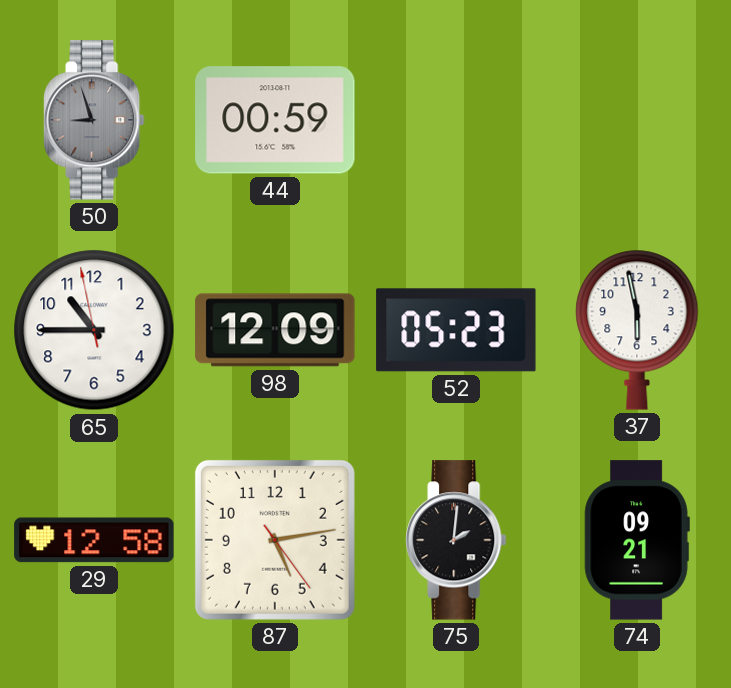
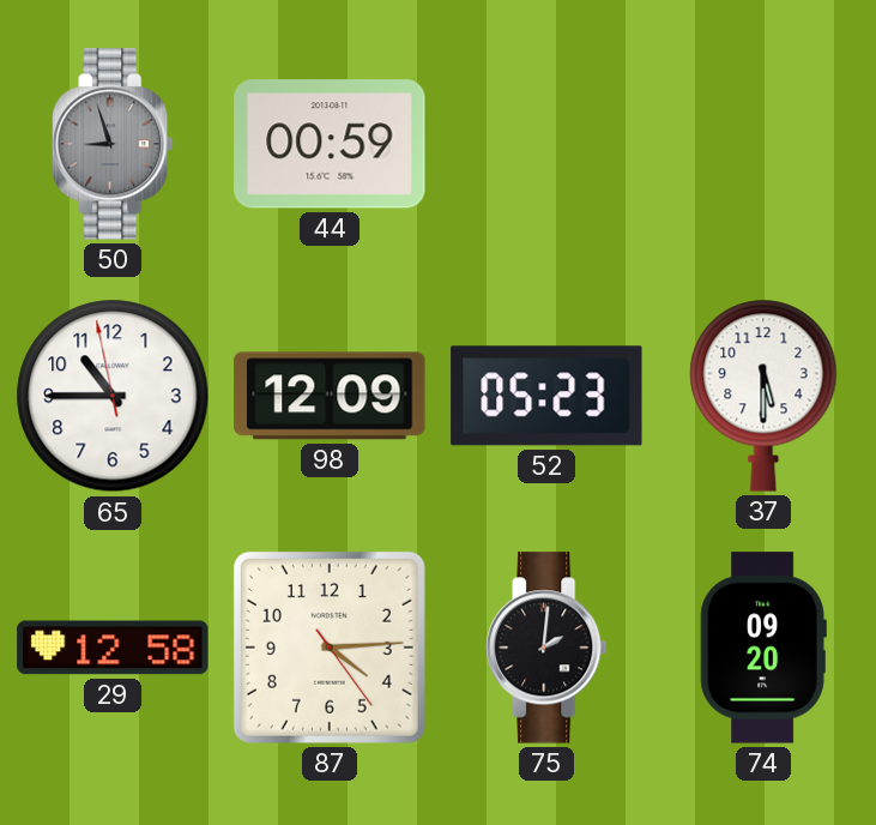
37: 5:58 -> 5:30 (763, 396)
87: 5:13 -> 4:14 (330, 648)
74: 09:21 -> 09:20 (763, 648)
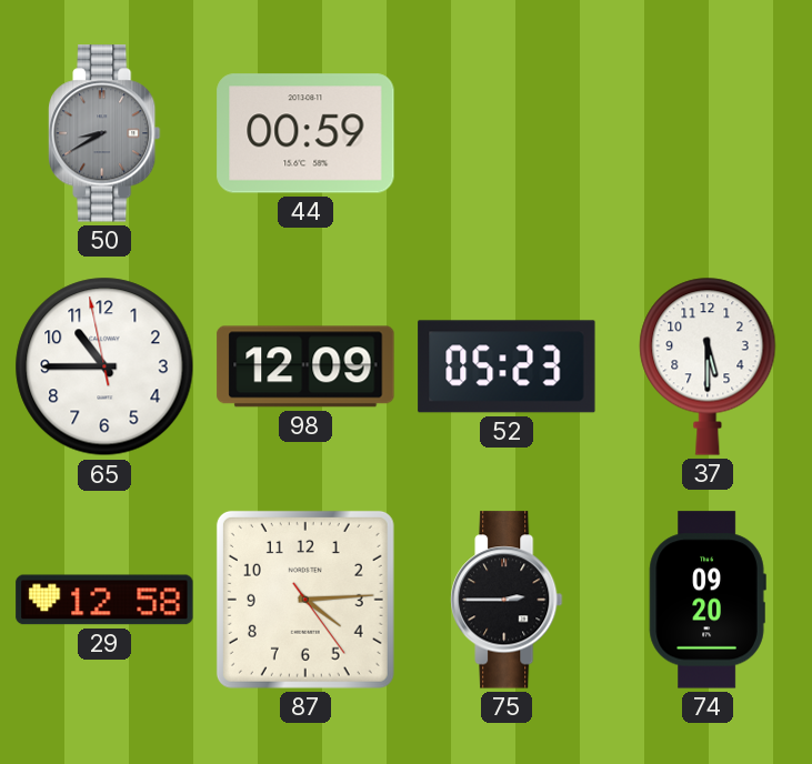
50: 8:57 -> 8:40 (104, 133)
75: 2:01 -> 2:45 (507, 600)
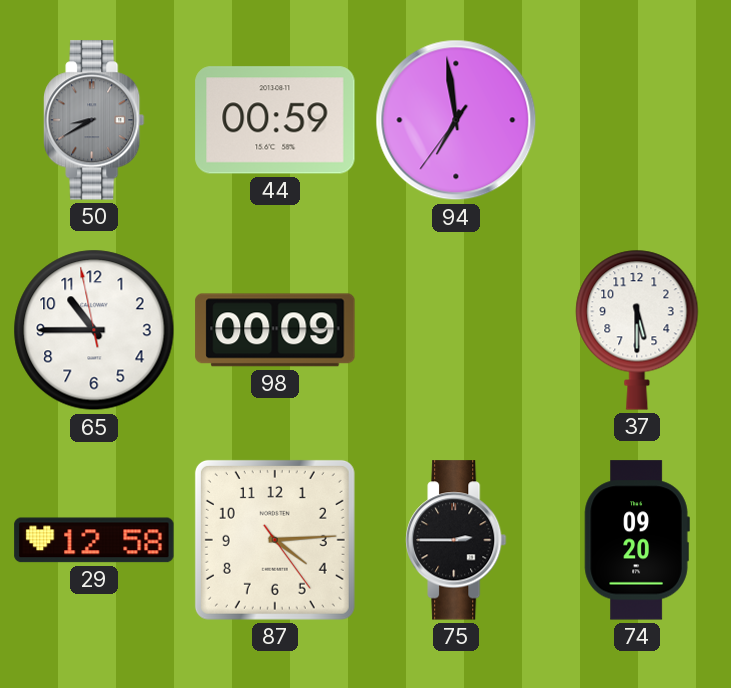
94: none -> 6:58 (456, 120)
98: 12:09 -> 00:09 (275, 330)
52: 05:23 -> none (507, 366)
